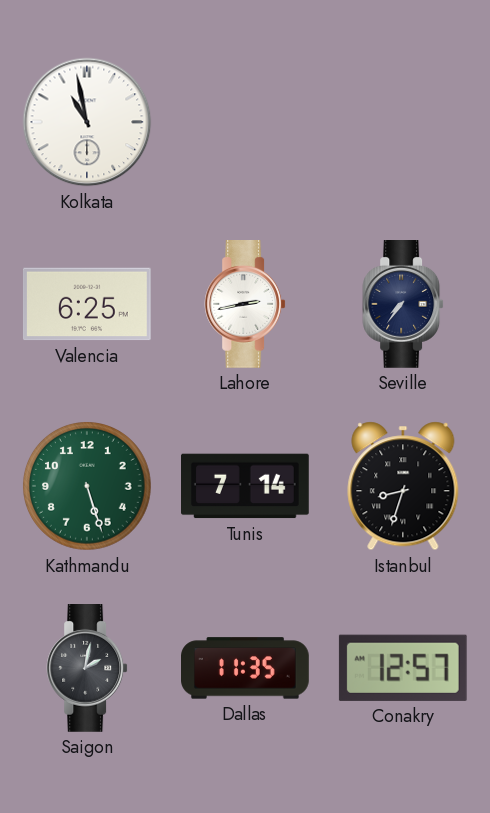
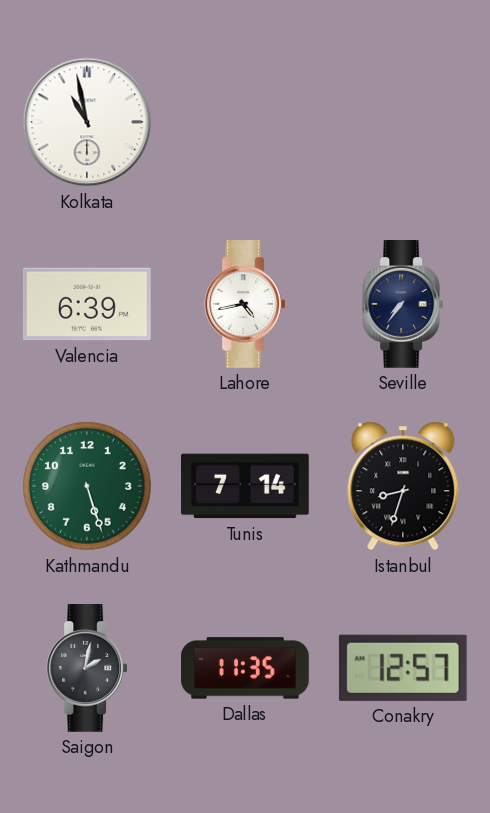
Valencia: 6:25 -> 6:39 (87, 304)
Lahore: 2:43 -> 4:43 (245, 305)
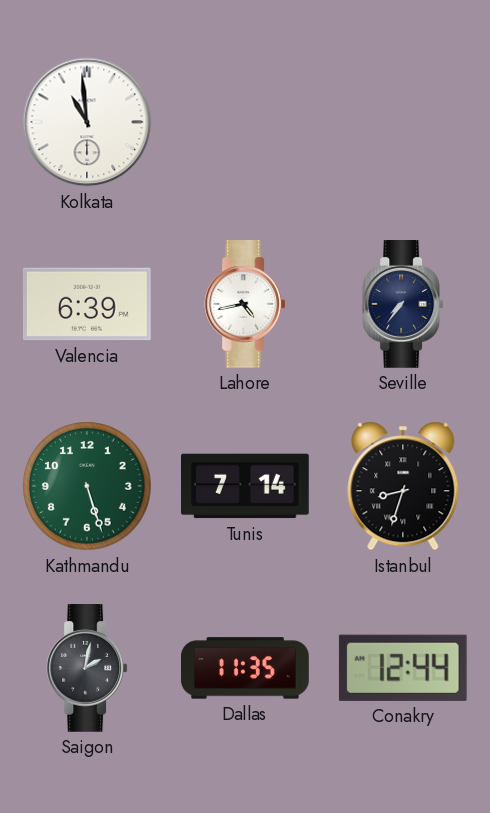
Kolkata: 10:58 -> 10:59 (87, 122)
Conakry: 12:57 -> 12:44 (403, 668)
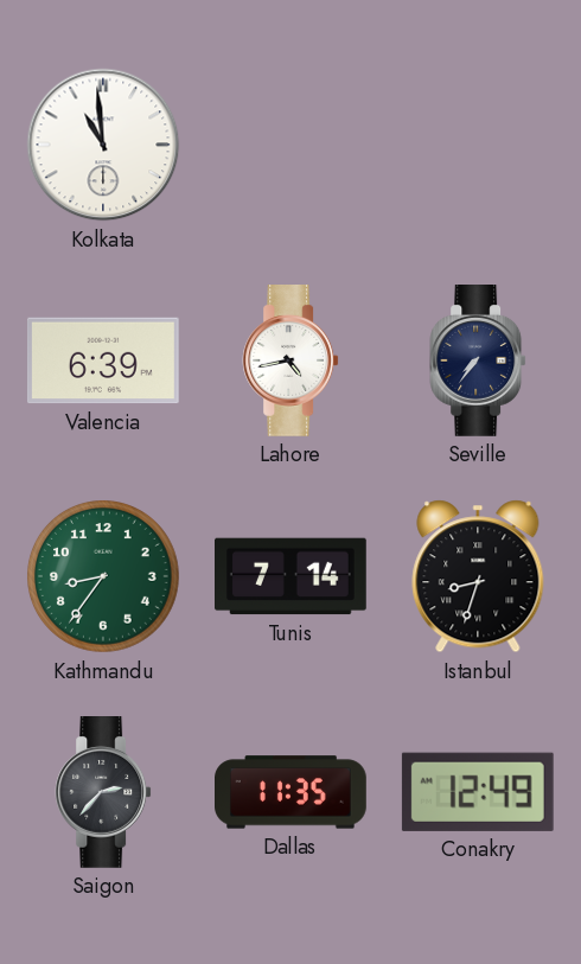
Kathmandu: 5:27 -> 8:36 (104, 577)
Saigon: 2:02 -> 2:37 (103, 793)
Conakry: 12:44 -> 12:49 (478, 792)
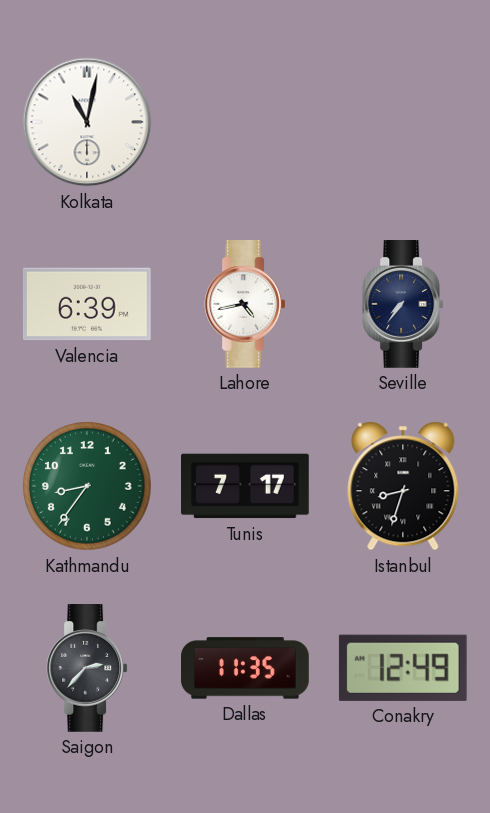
Kolkata: 10:59 -> 11:02 (87, 122)
Tunis: 7:14 -> 7:17 (246, 486)
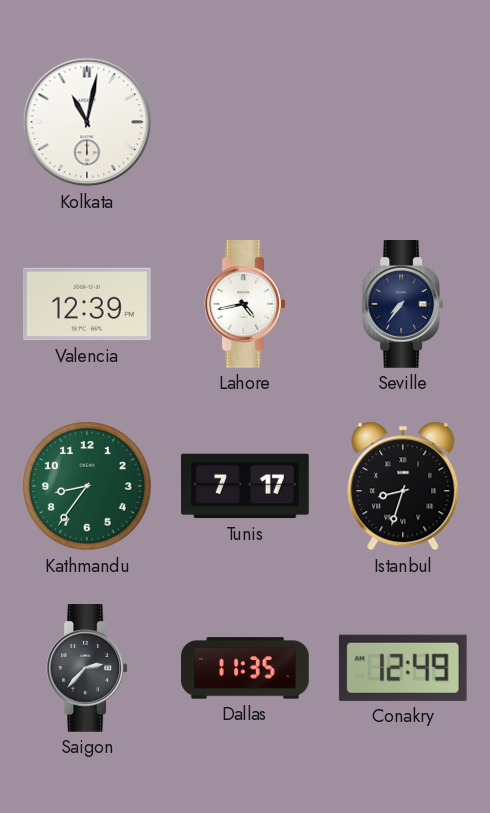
Valencia: 6:39 -> 12:39 (87, 304)
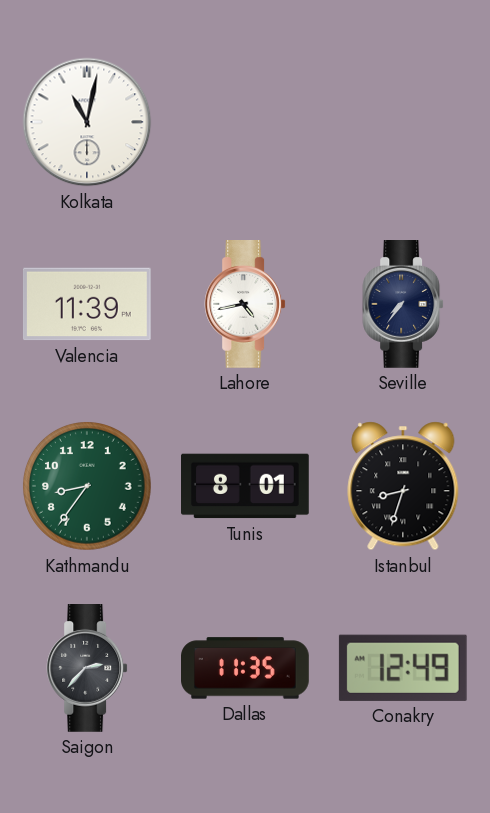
Valencia: 12:39 -> 11:39 (87, 304)
Tunis: 7:17 -> 8:01 (246, 486)
